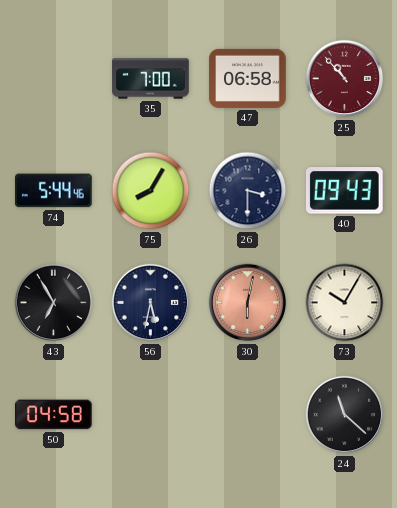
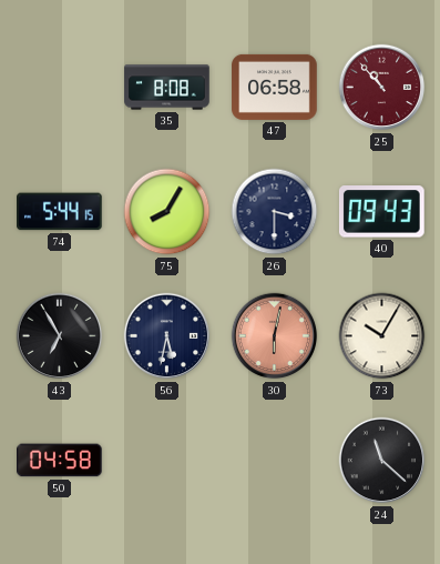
35: 7:00 -> 8:08 (167, 88)
74: 5:44:46 -> 5:44:15 (60, 212)
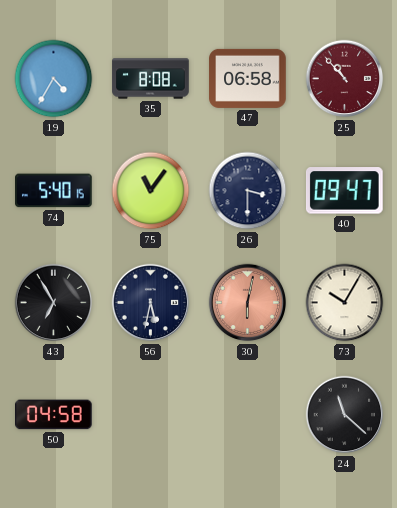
19: none -> 4:35 (54, 79)
74: 5:44 -> 5:40 (54, 191)
75: 8:05 -> 11:06 (151, 191)
40: 09:43 -> 09:47 (344, 191)
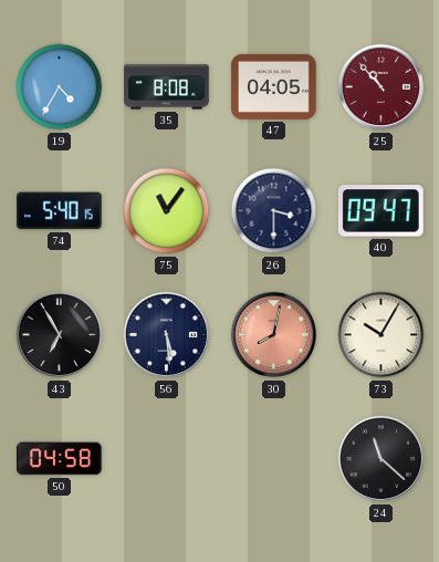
47: 06:58 -> 04:05 (274, 86)
56: 5:32 -> 5:29 (167, 335)
30: 6:02 -> 8:02 (274, 335)
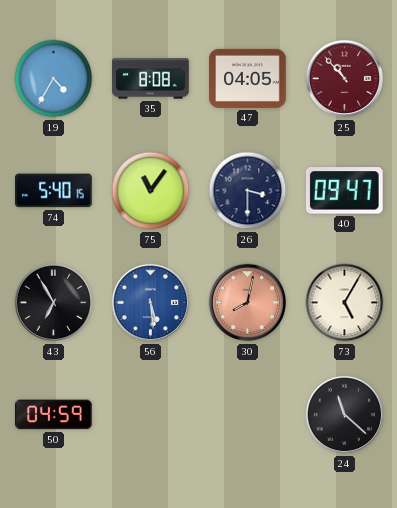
56 dial: navy -> blue (151, 303)
73: 10:05 -> 5:05 (345, 303)
50: 04:58 -> 04:59 (54, 415)
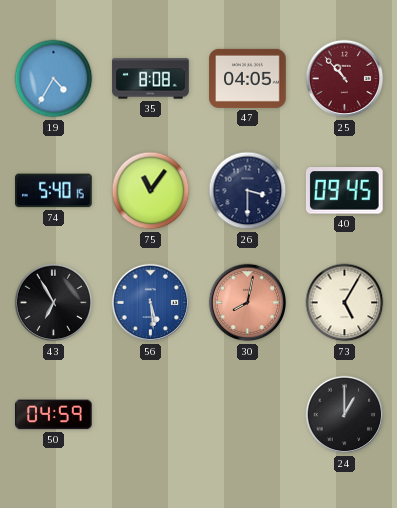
40: 09:47 -> 09:45 (344, 191)
24: 11:22 -> 1:00 (345, 415)
